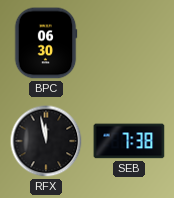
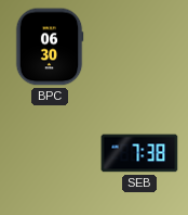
RFX: 11:58 -> none (46, 141)
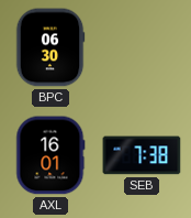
AXL: none -> 16:01 (50, 155)
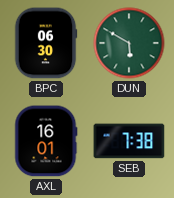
DUN: none -> 5:50 (129, 43)
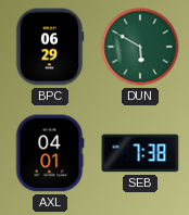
BPC: 06:30 -> 06:29 (50, 47)
AXL: 16:01 -> 04:01 (50, 153)
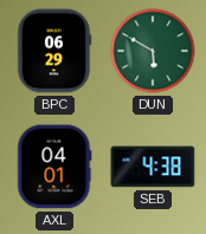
SEB: 7:38 -> 4:38 (153, 167)
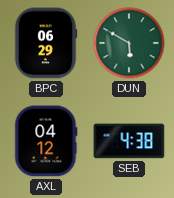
AXL: 04:01 -> 04:12 (46, 141)
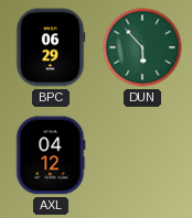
DUN: 5:50 -> 5:53 (142, 47)
SEB: 4:38 -> none (129, 141)
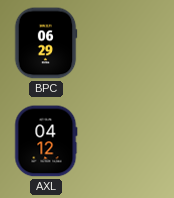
DUN: 5:53 -> none (142, 47)
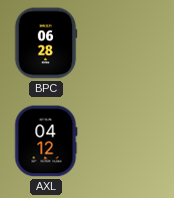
BPC: 06:29 -> 06:28 (46, 43)
